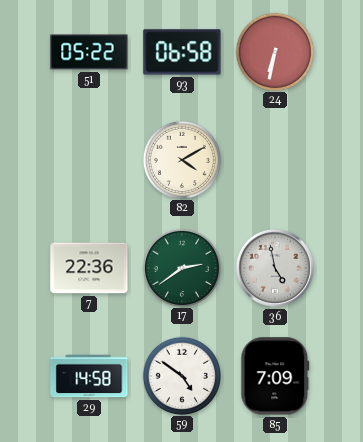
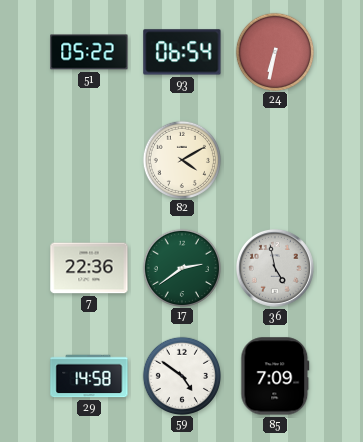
93: 06:58 -> 06:54 (182, 52)
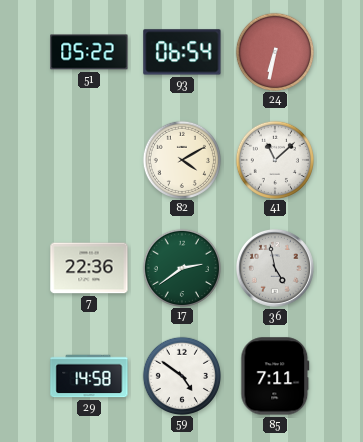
41: none -> 11:08 (274, 159)
85: 7:09 -> 7:11 (275, 376)
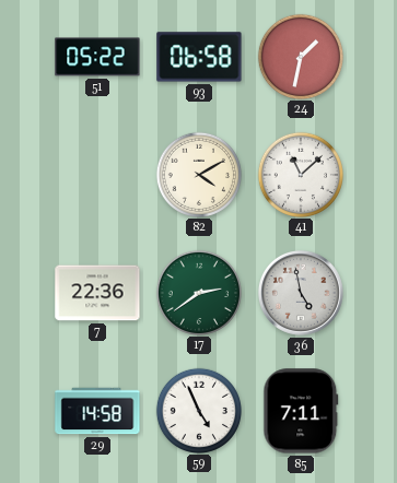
93: 06:54 -> 06:58 (199, 57)
24: 6:32 -> 1:32 (300, 56)
59: 4:51 -> 4:56 (198, 410)
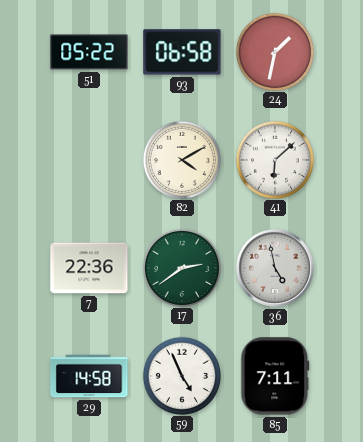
41: 11:08 -> 6:08 (274, 159)
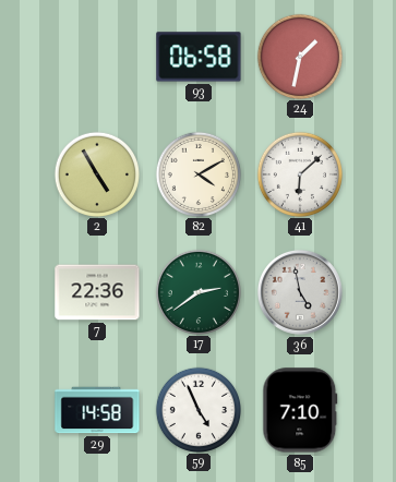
51: 05:22 -> none (89, 52)
2: none -> 4:55 (96, 173)
85: 7:11 -> 7:10 (300, 410)
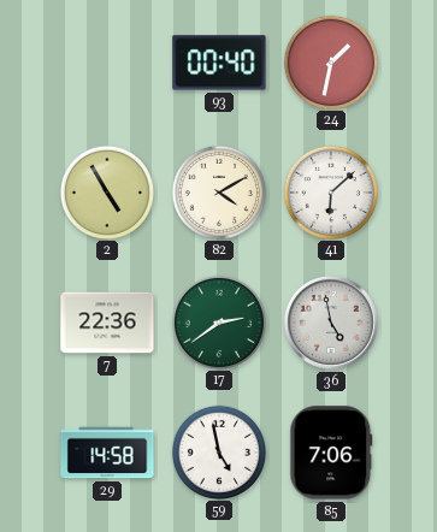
93: 06:58 -> 00:40 (219, 63)
59: 4:56 -> 4:58 (218, 451)
85: 7:10 -> 7:06 (331, 453)
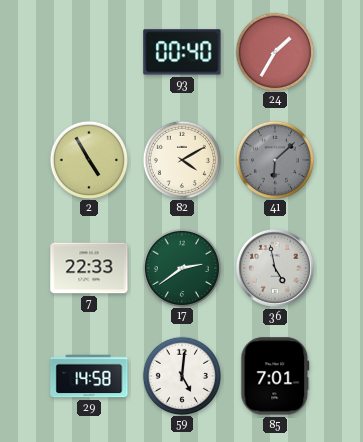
24: 1:32 -> 1:35 (274, 51)
41 dial: white -> grey (274, 159)
7: 22:36 -> 22:33 (89, 268)
59: 4:58 -> 5:01 (181, 375)
85: 7:06 -> 7:01 (275, 376)
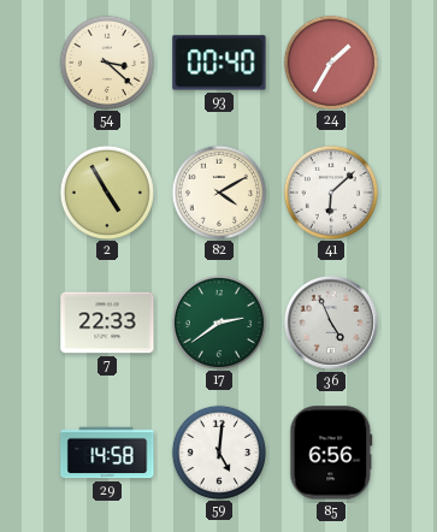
54: none -> 3:22 (106, 61)
41 dial: grey -> white (330, 191)
36: 4:58 -> 4:56 (331, 323)
85: 7:01 -> 6:56 (331, 453)
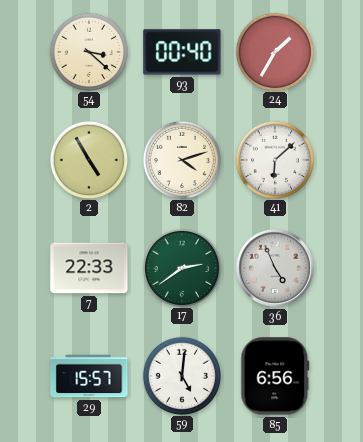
82: 4:10 -> 4:12 (181, 159)
29: 14:58 -> 15:57 (89, 376)
